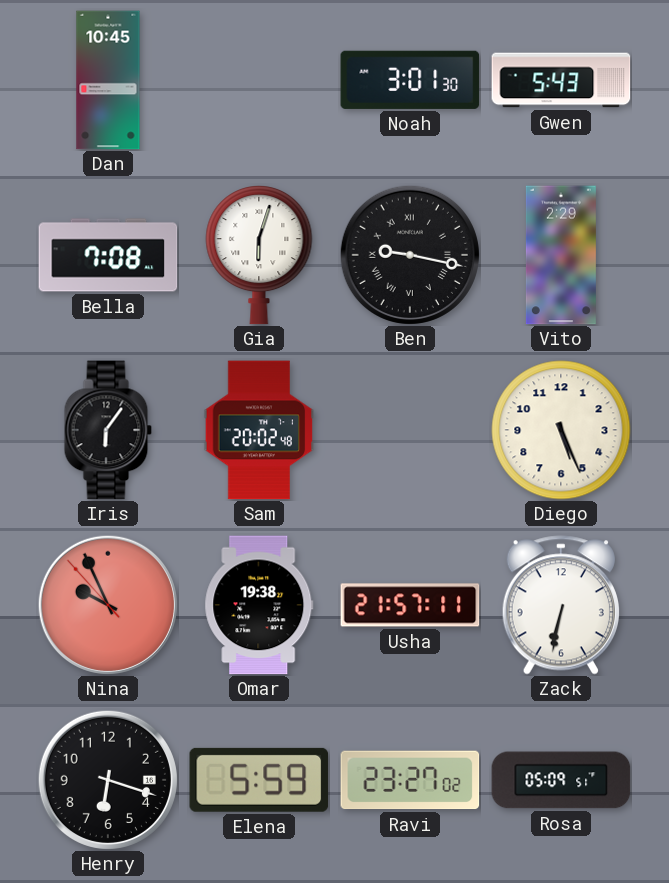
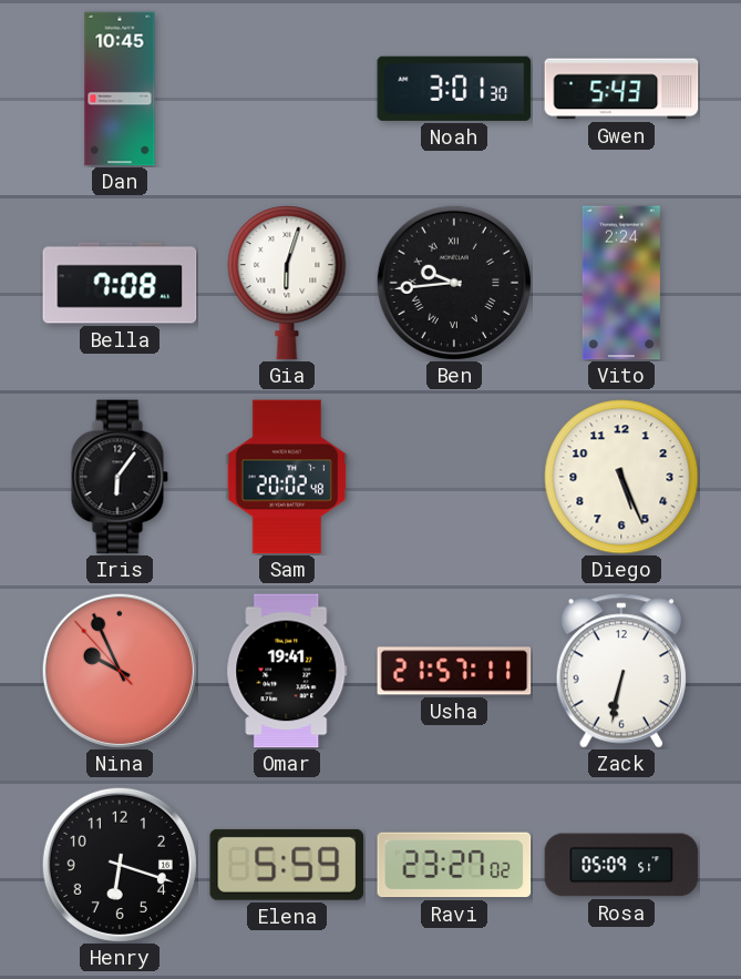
Ben: 9:17 -> 9:44 (454, 283)
Vito: 2:29 -> 2:24 (621, 283)
Omar: 19:38 -> 19:41 (287, 671)
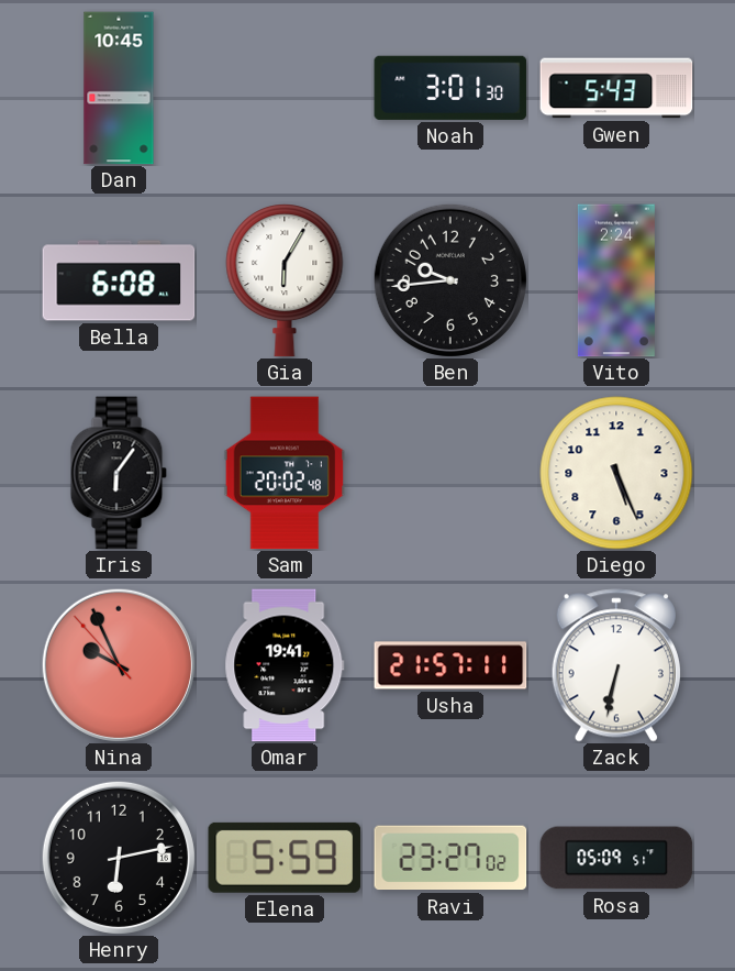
Bella: 7:08 -> 6:08 (119, 280)
Gia: 6:03 -> 6:05 (285, 282)
Ben numerals: Roman -> Arabic (450, 280)
Henry: 6:18 -> 6:13 (119, 858)
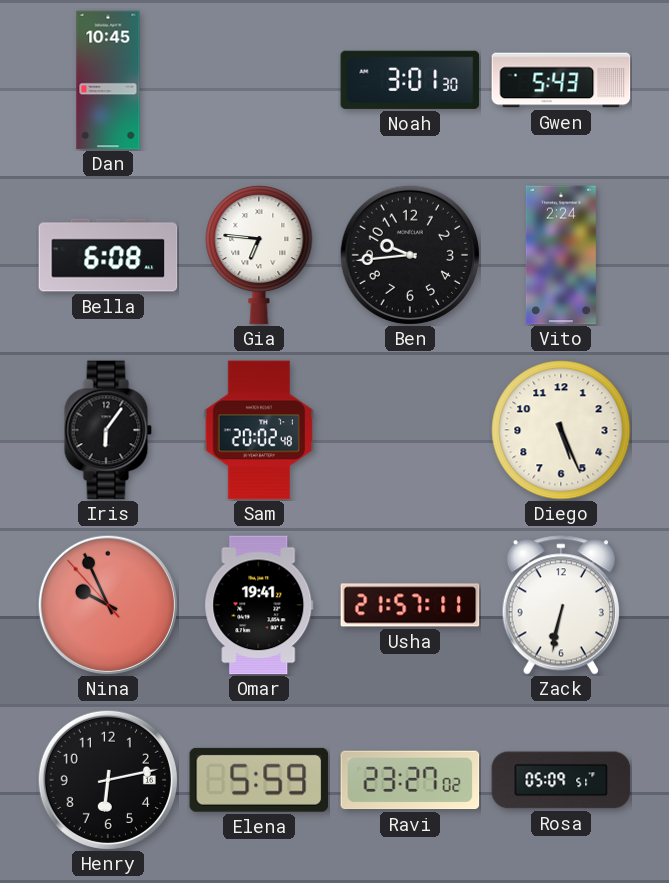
Gia: 6:05 -> 6:46 (259, 256)
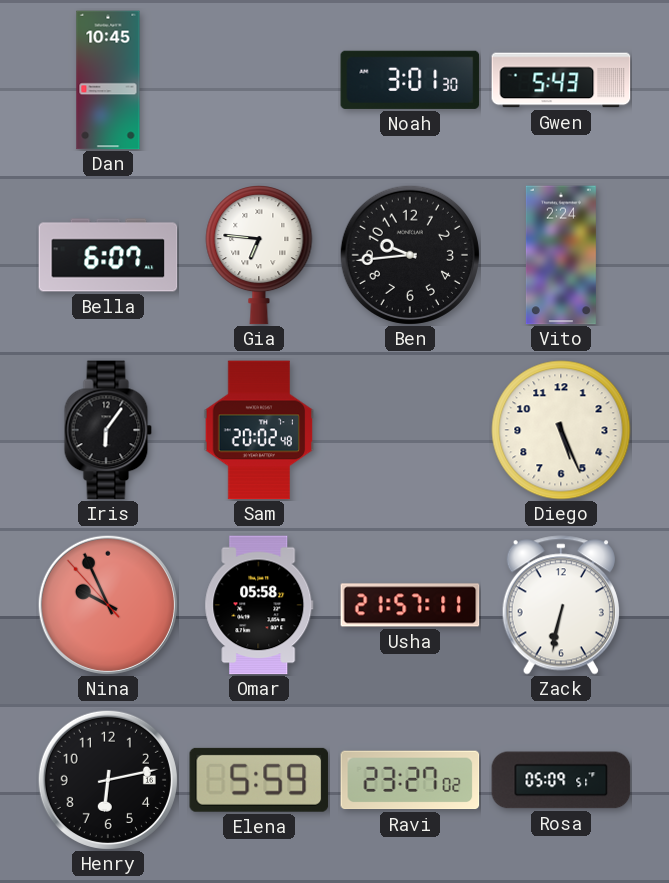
Bella: 6:08 -> 6:07 (108, 255)
Omar: 19:41 -> 05:58 (259, 605)
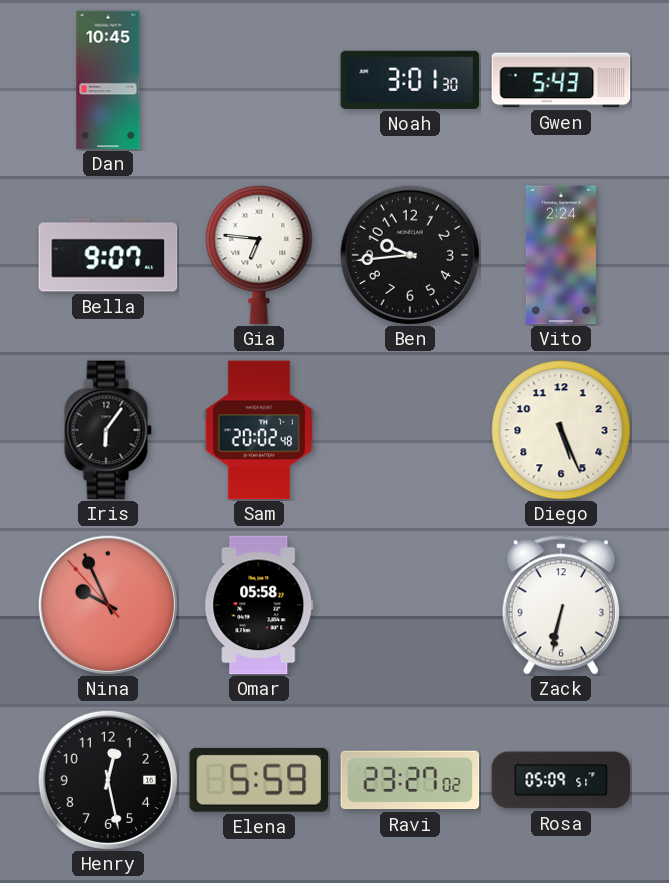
Bella: 6:07 -> 9:07 (108, 255)
Usha: 21:57 -> none (410, 605)
Henry: 6:13 -> 12:28 (108, 780)
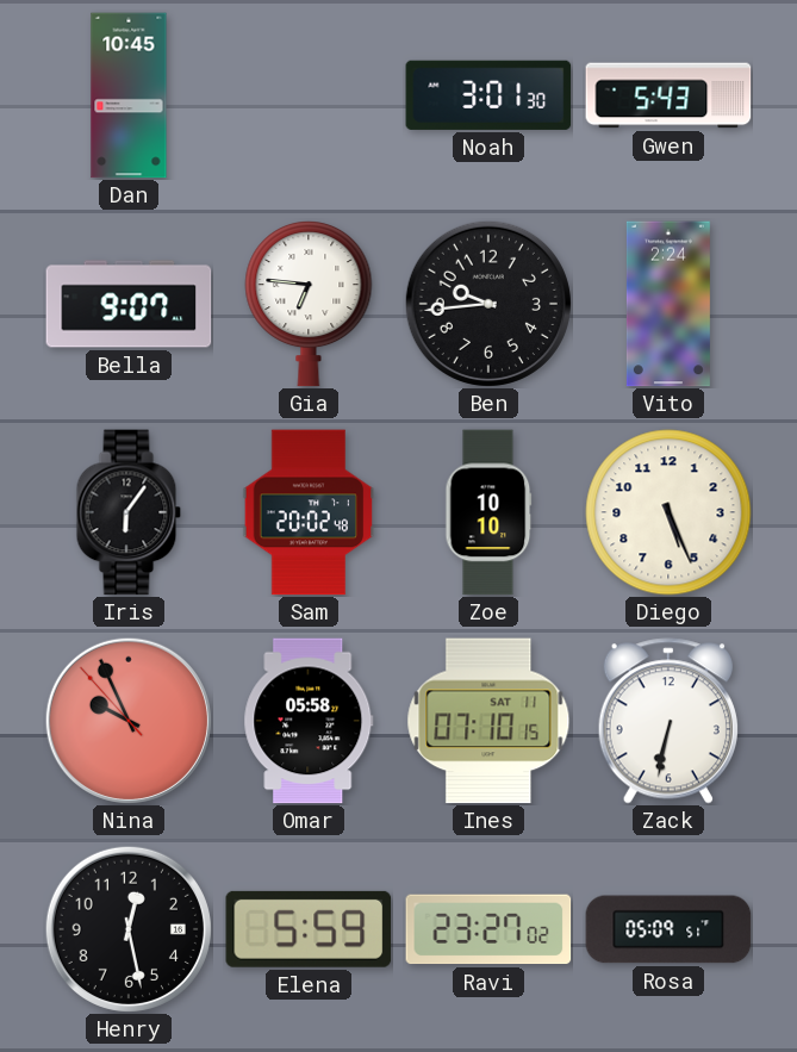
Zoe: none -> 10:10 (488, 512)
Ines: none -> 07:10 (488, 721)
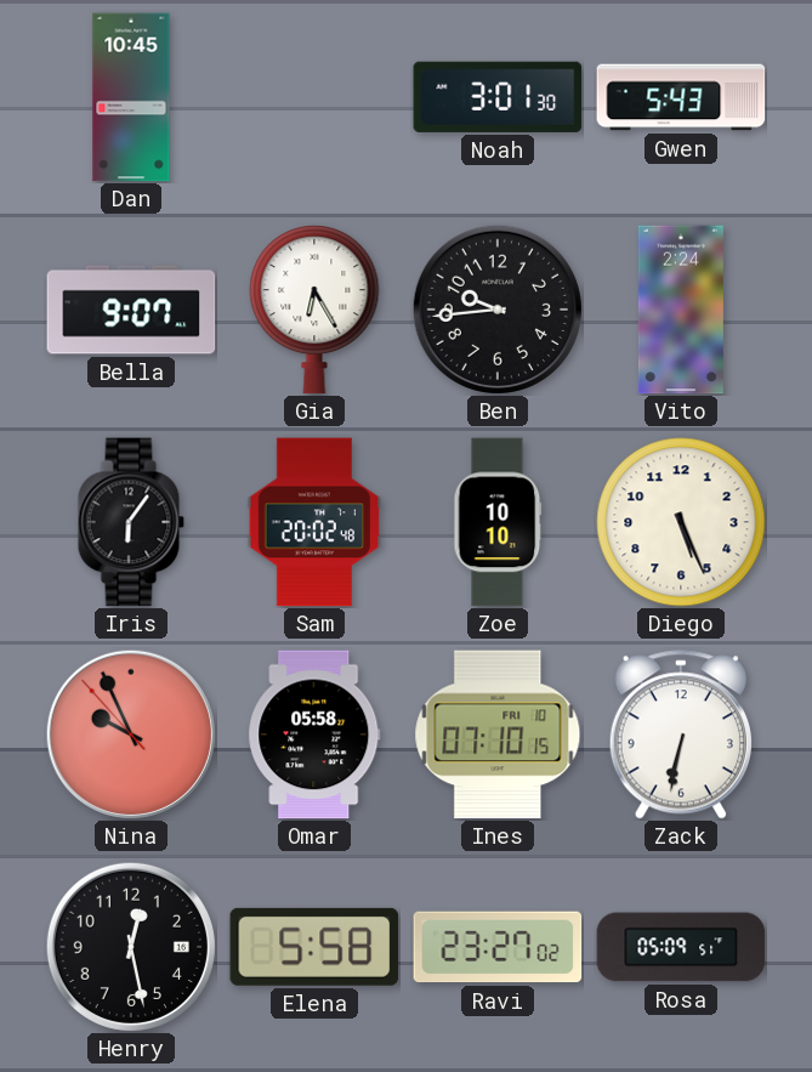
Gia: 6:46 -> 6:25 (314, 311)
Ines date: SAT 11 -> FRI 10 (498, 734)
Elena: 5:59 -> 5:58 (314, 947)
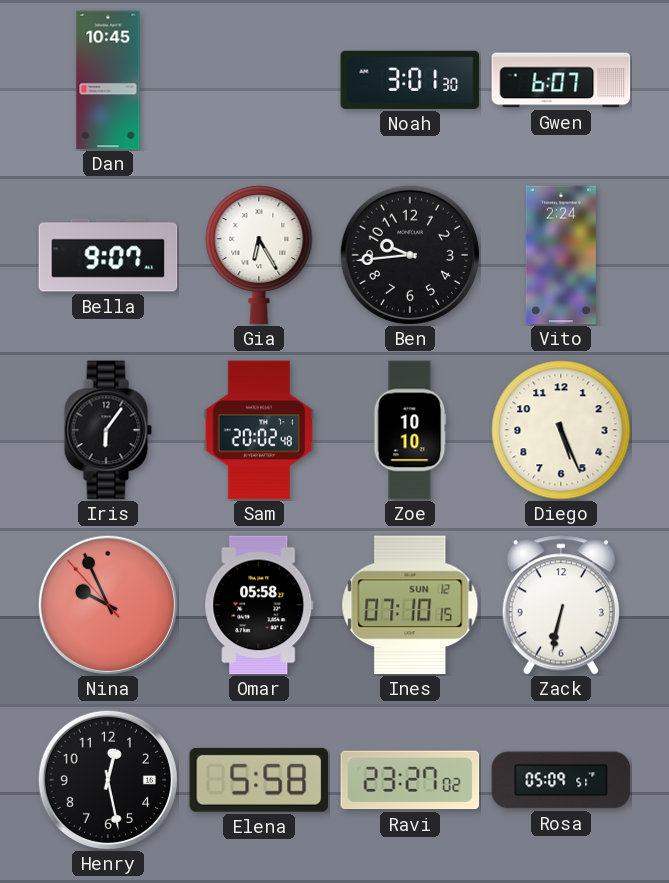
Gwen: 5:43 -> 6:07 (561, 80)
Ines date: FRI 10 -> SUN 12 (410, 605)
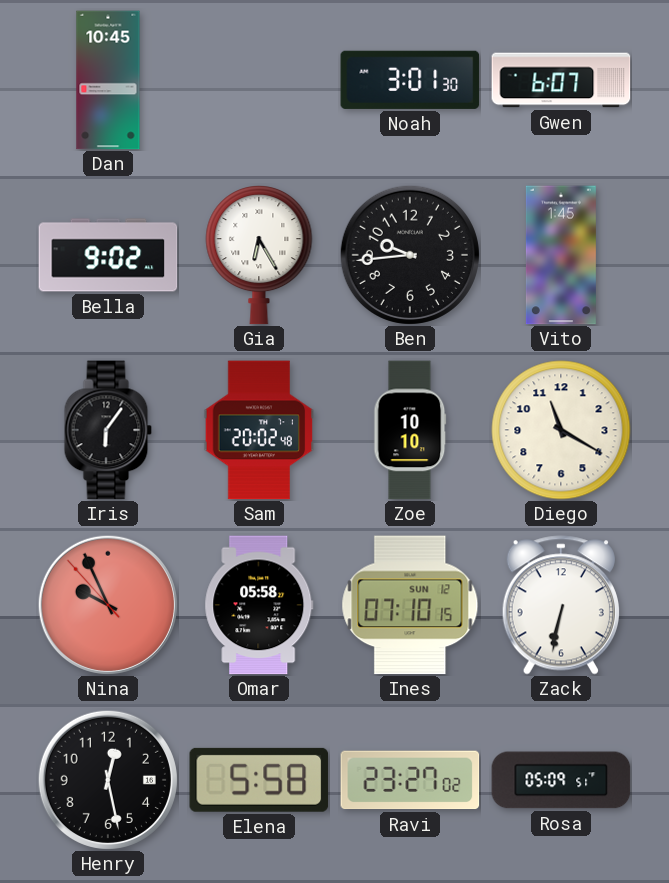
Bella: 9:07 -> 9:02 (108, 255)
Vito: 2:24 -> 1:45 (561, 255)
Diego: 5:26 -> 11:20 (561, 430)
